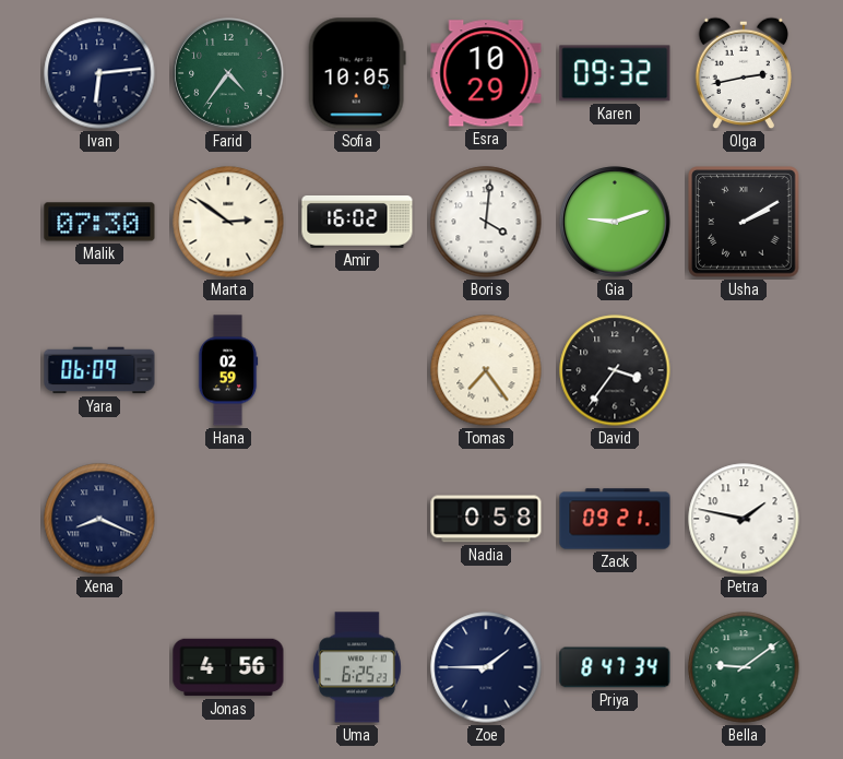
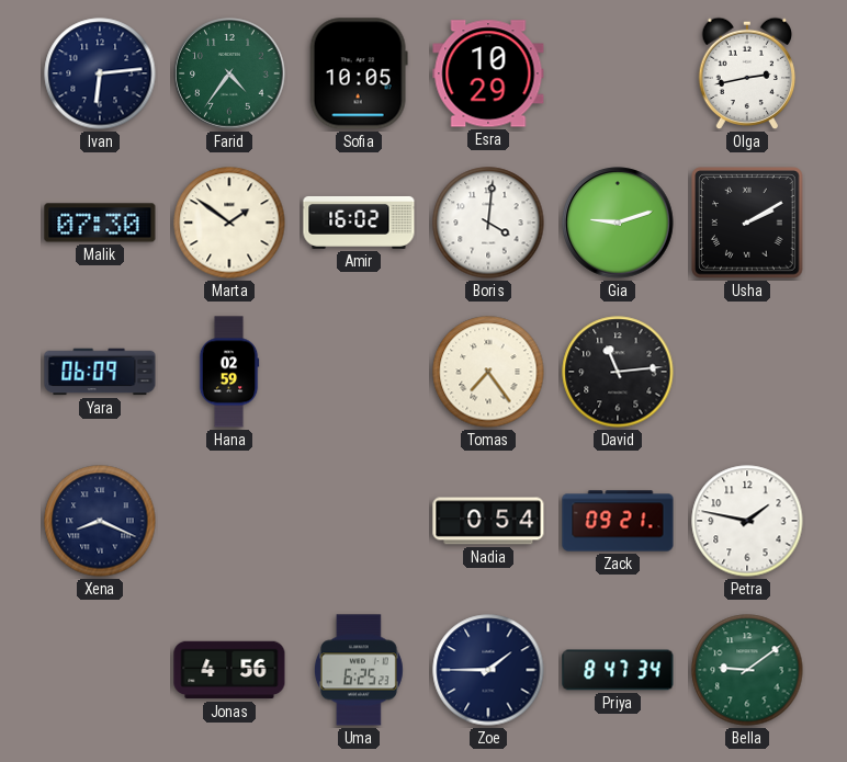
Karen: 09:32 -> none (615, 73)
Marta: 2:51 -> 1:51 (229, 223)
David: 3:36 -> 11:14 (618, 372)
Nadia: 0:58 -> 0:54 (488, 521)
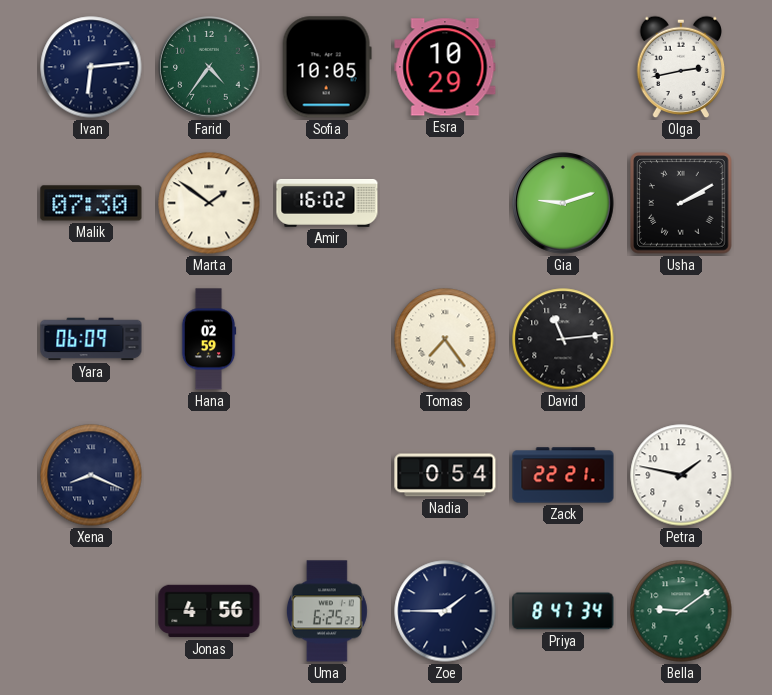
Boris: 4:01 -> none (488, 223)
Zack: 09:21 -> 22:21 (563, 475)
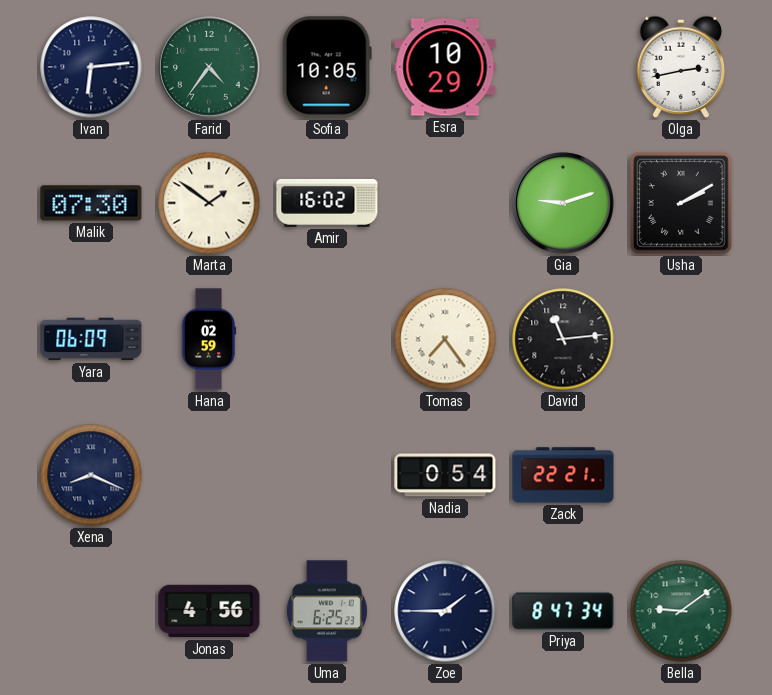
Petra: 1:47 -> none (681, 475)
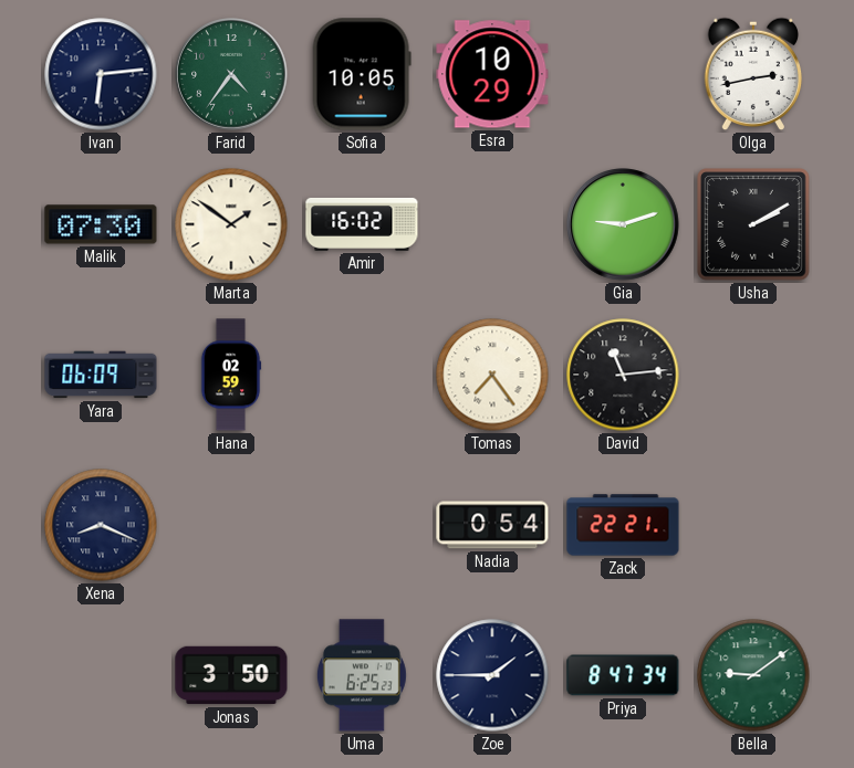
Jonas: 4:56 -> 3:50 (231, 675)
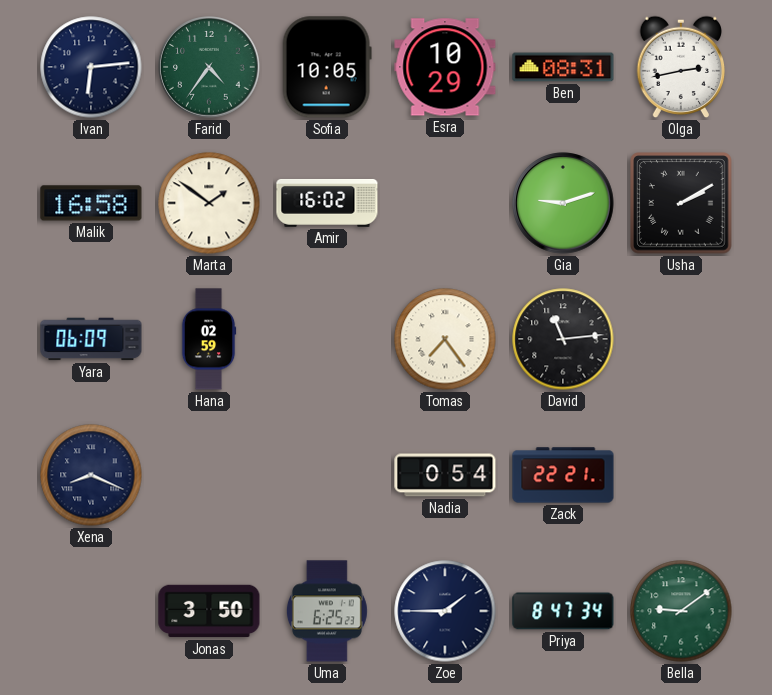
Ben: none -> 08:31 (563, 67)
Malik: 07:30 -> 16:58 (91, 203)
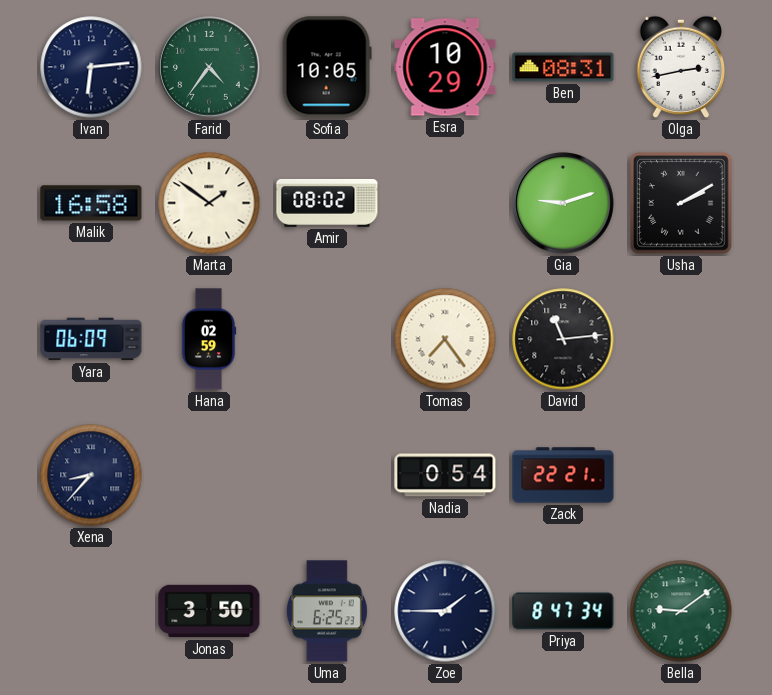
Amir: 16:02 -> 08:02 (327, 203)
Xena: 8:19 -> 8:37 (91, 475)
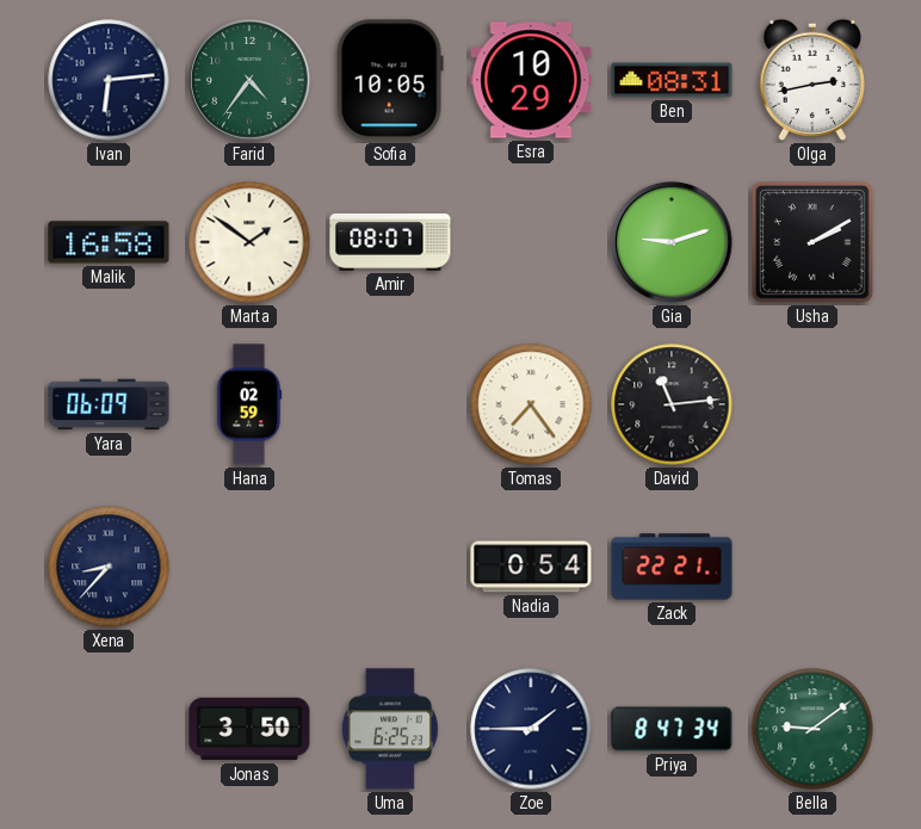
Amir: 08:02 -> 08:07 (390, 242)
